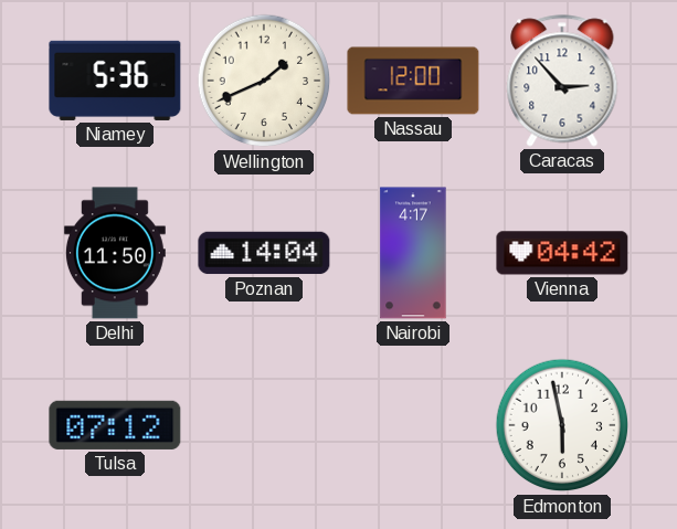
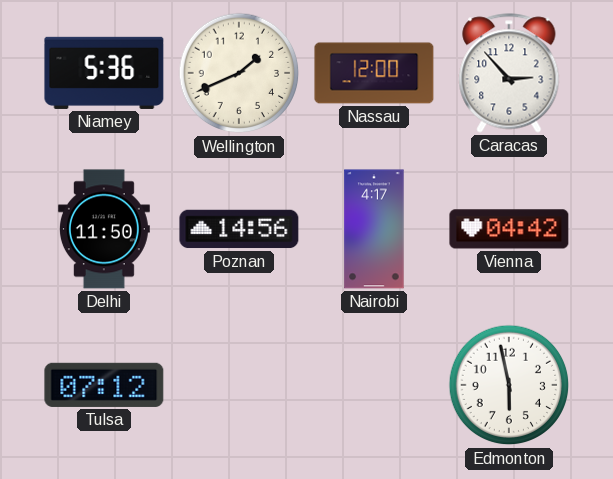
Poznan: 14:04 -> 14:56 (239, 229)
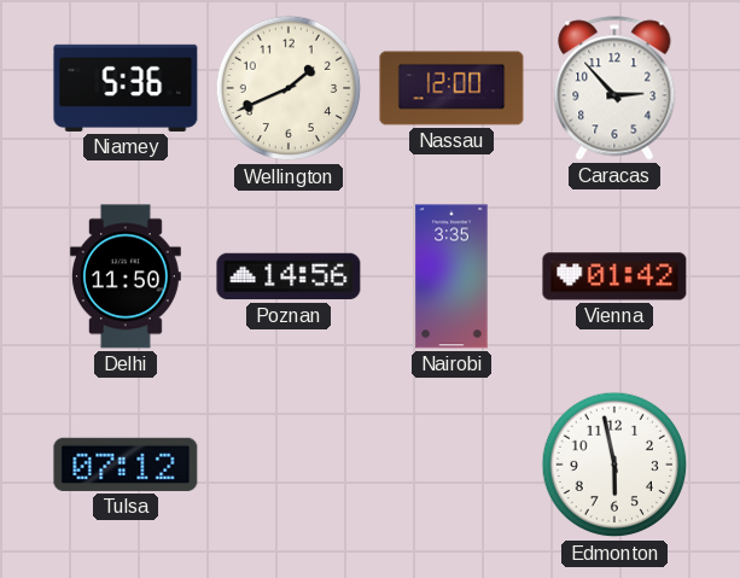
Nairobi: 4:17 -> 3:35 (451, 276)
Vienna: 04:42 -> 01:42 (614, 276)
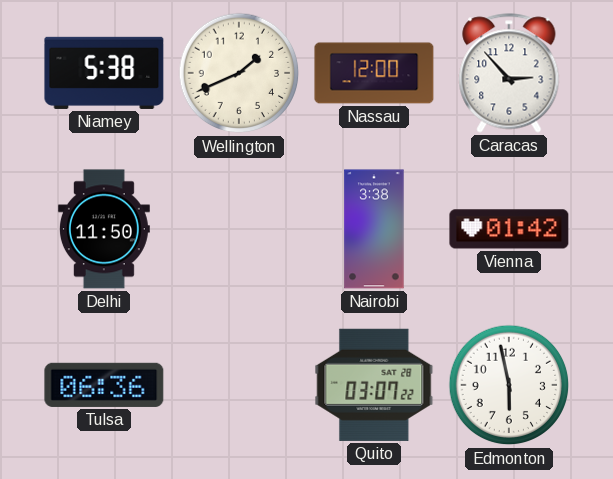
Niamey: 5:36 -> 5:38 (104, 73)
Poznan: 14:56 -> none (289, 276)
Nairobi: 3:35 -> 3:38 (374, 229)
Tulsa: 07:12 -> 06:36 (104, 385)
Quito: none -> 03:07 (374, 385)
